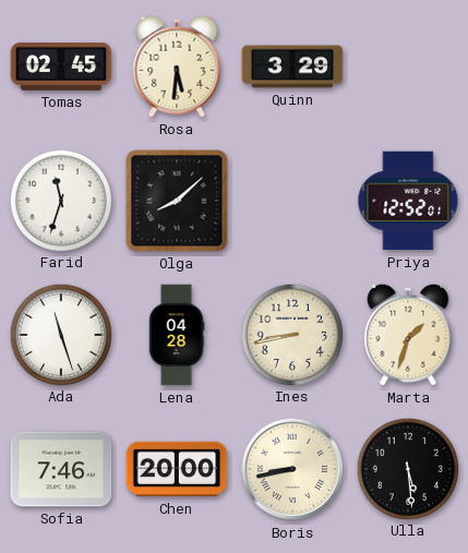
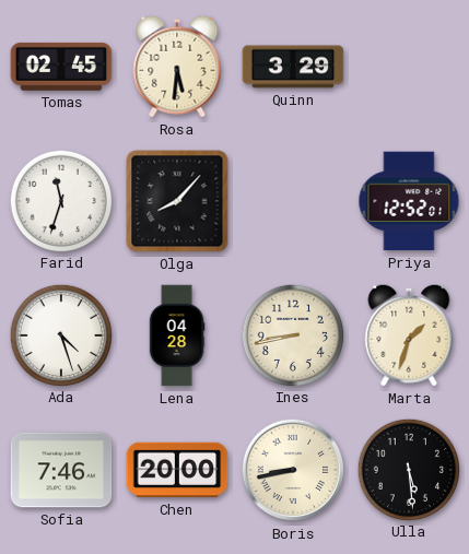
Olga: 8:08 -> 8:07 (177, 201)
Ada: 11:27 -> 4:27 (60, 334)
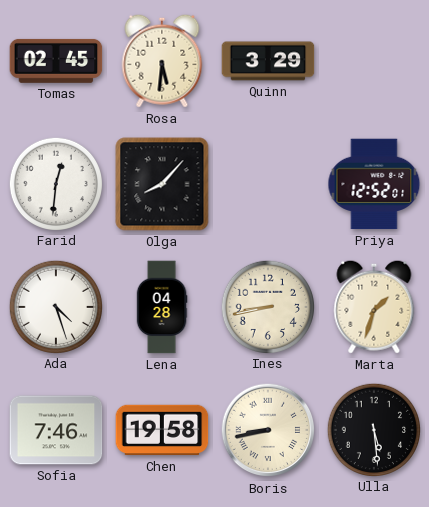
Farid: 11:33 -> 12:31 (55, 183)
Chen: 20:00 -> 19:58 (162, 430)
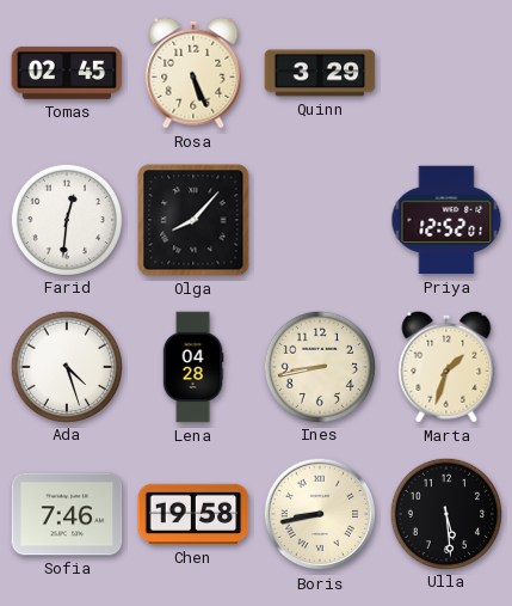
Rosa: 5:31 -> 5:26 (193, 73)
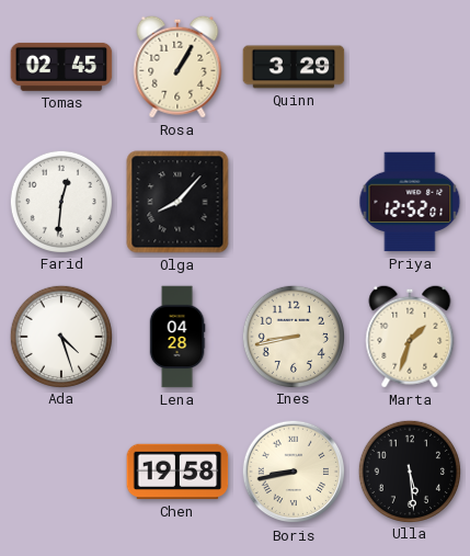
Rosa: 5:26 -> 1:05 (177, 67)
Sofia: 7:46 -> none (67, 514)
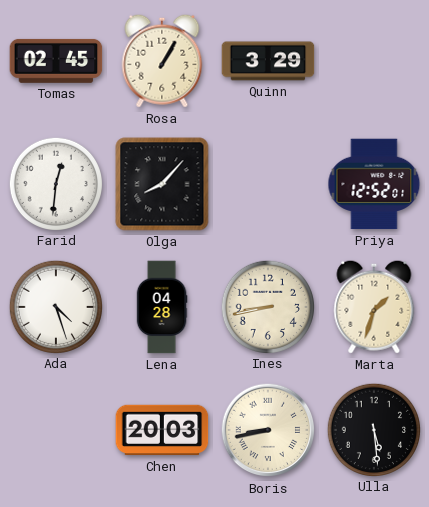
Chen: 19:58 -> 20:03 (162, 430)
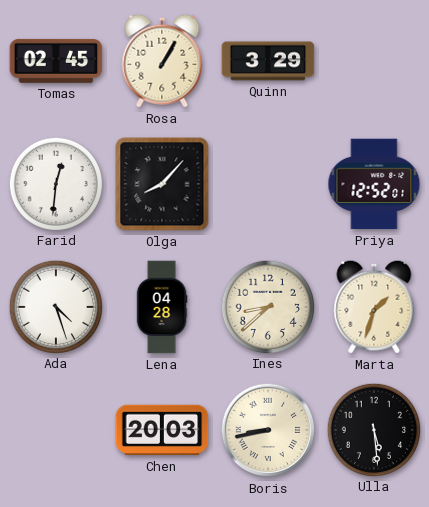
Ines: 8:43 -> 8:38 (267, 306)
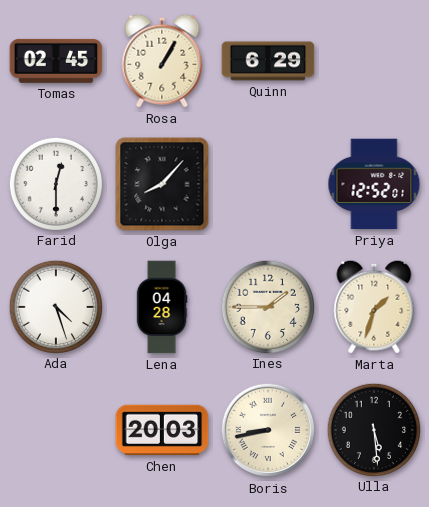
Quinn: 3:29 -> 6:29 (268, 61)
Farid: 12:31 -> 12:30 (55, 183)
Ines: 8:38 -> 1:45 (267, 306)
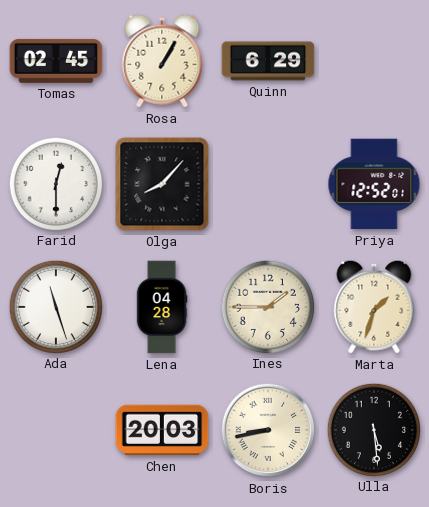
Ada: 4:27 -> 11:27 (55, 306)
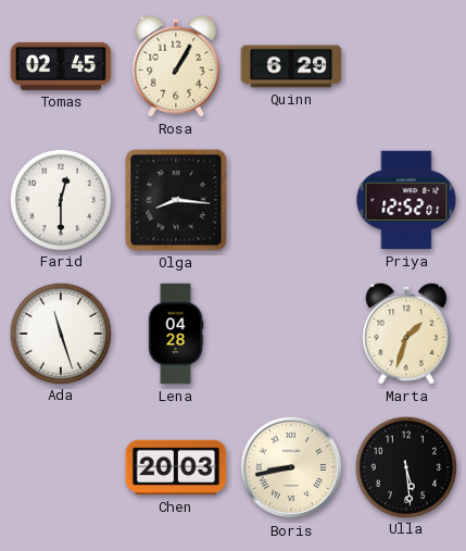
Olga: 8:07 -> 8:16 (176, 200)
Ines: 1:45 -> none (267, 306)
